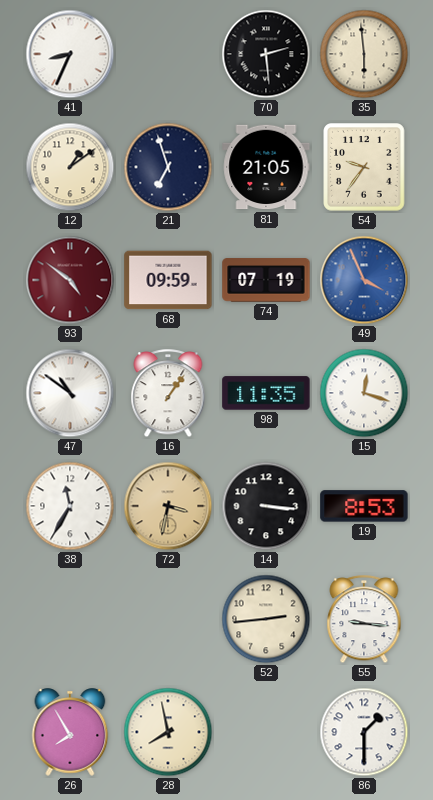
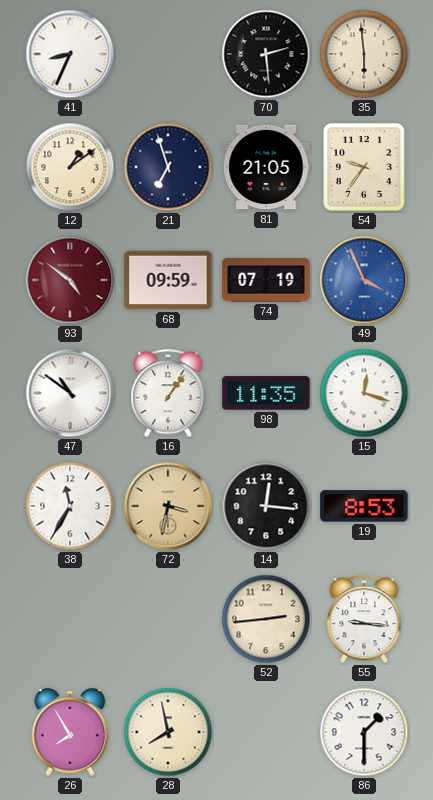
14: 3:16 -> 12:16 (266, 506)
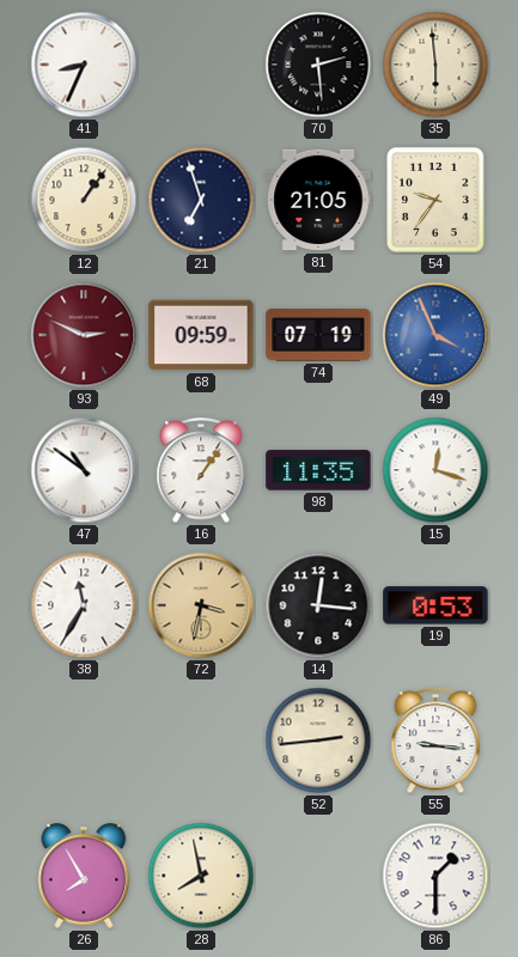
12: 1:09 -> 1:06 (84, 200)
93: 4:51 -> 2:49 (84, 335)
19: 8:53 -> 0:53 (435, 605)
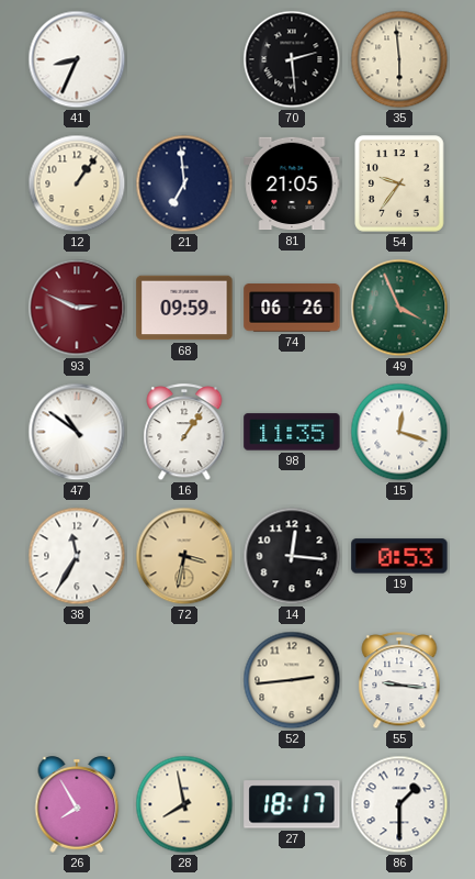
21: 6:57 -> 6:59 (184, 183)
74: 07:19 -> 06:26 (292, 308)
49 dial: blue -> green (399, 308)
27: none -> 18:17 (292, 804)
